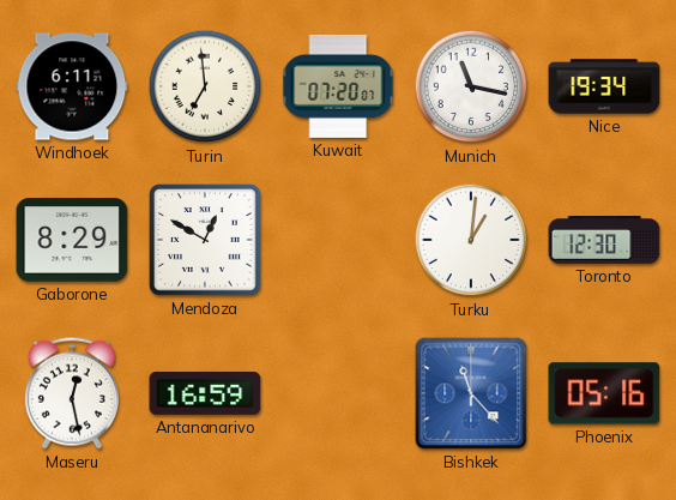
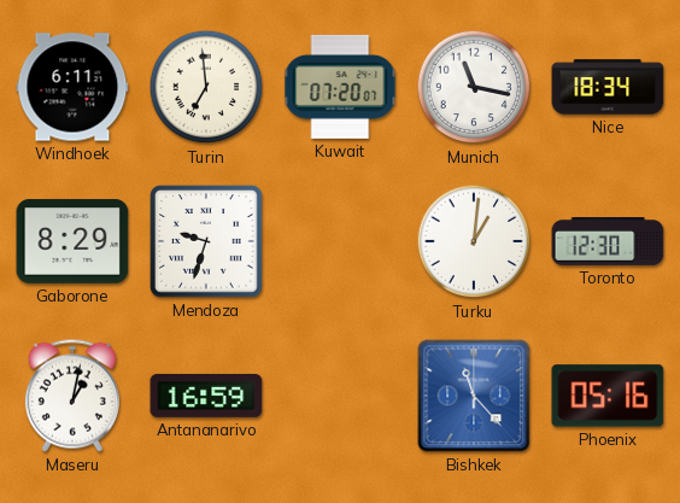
Nice: 19:34 -> 18:34 (608, 87)
Mendoza: 12:50 -> 9:33 (206, 241)
Maseru: 12:28 -> 1:02 (72, 396)
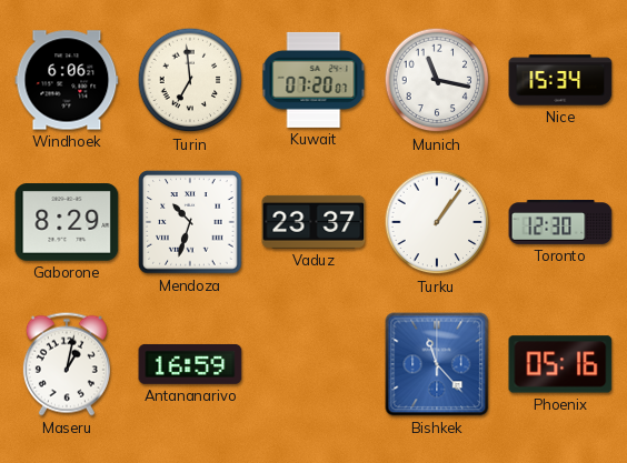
Windhoek: 6:11 -> 6:06 (67, 80)
Nice: 18:34 -> 15:34 (560, 80)
Mendoza: 9:33 -> 10:33 (190, 222)
Vaduz: none -> 23:37 (313, 222)
Turku: 1:01 -> 1:06 (437, 222)
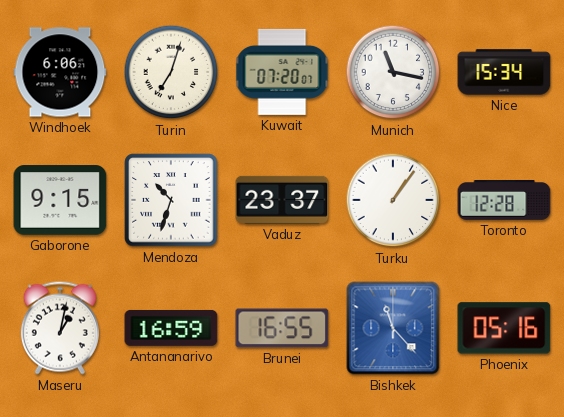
Turin: 6:59 -> 7:03 (171, 72)
Gaborone: 8:29 -> 9:15 (60, 200)
Toronto: 12:30 -> 12:28 (504, 200)
Brunei: none -> 16:55 (282, 328)
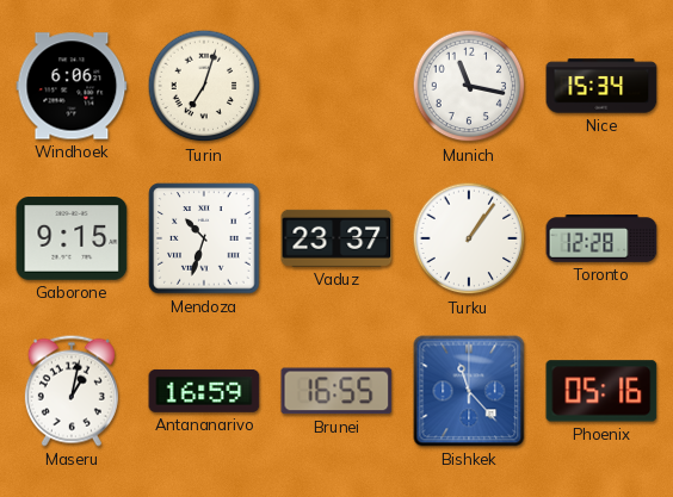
Kuwait: 07:20 -> none (282, 72)
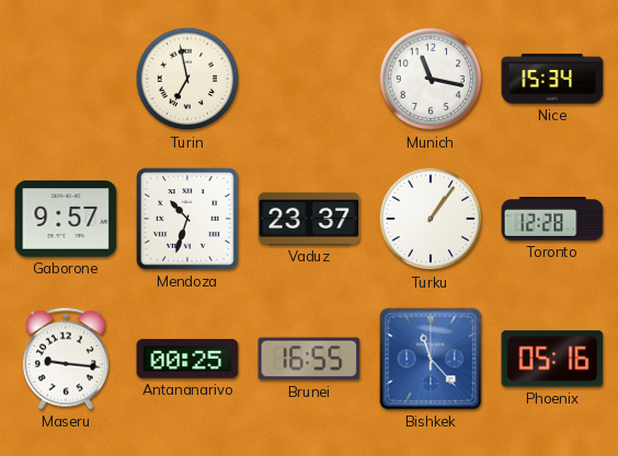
Windhoek: 6:06 -> none (72, 86)
Turin: 7:03 -> 6:58 (187, 79)
Gaborone: 9:15 -> 9:57 (66, 219)
Maseru: 1:02 -> 9:16 (66, 359)
Antananarivo: 16:59 -> 00:25 (187, 359)
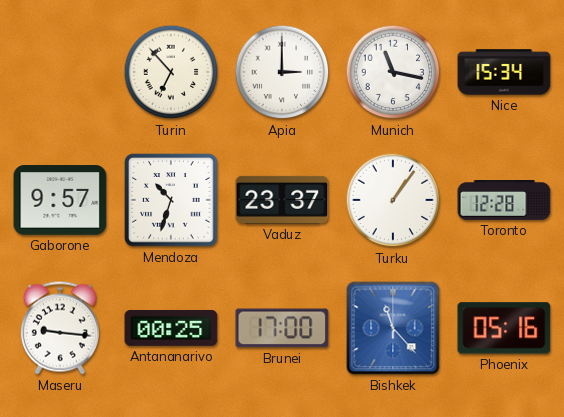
Turin: 6:58 -> 6:53 (171, 72)
Apia: none -> 3:00 (282, 72)
Brunei: 16:55 -> 17:00 (282, 328)
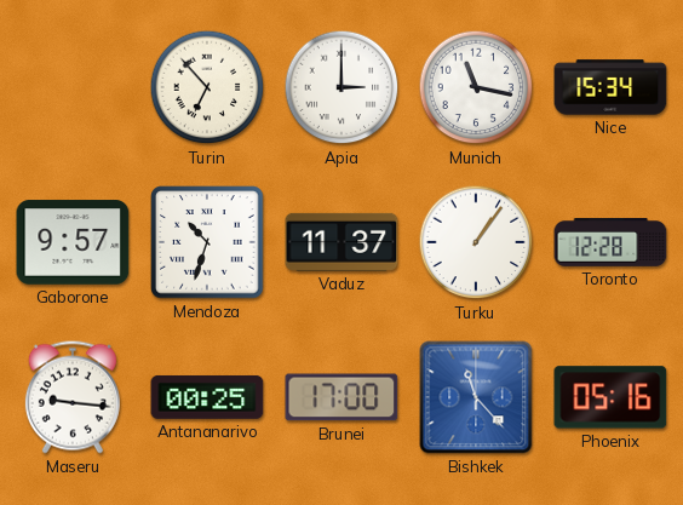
Vaduz: 23:37 -> 11:37 (342, 242)
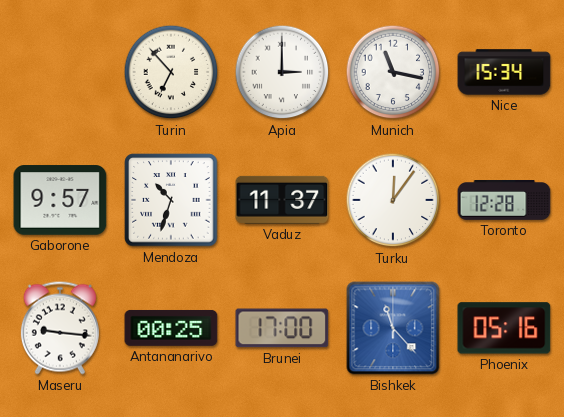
Turku: 1:06 -> 12:06 (393, 200)
